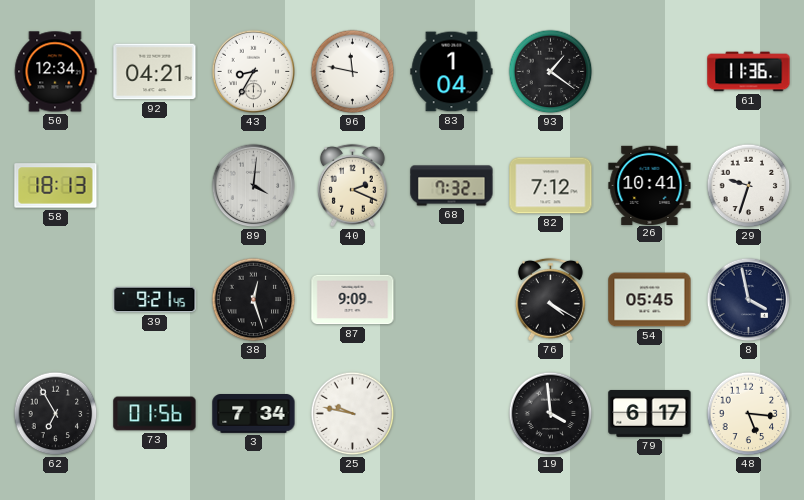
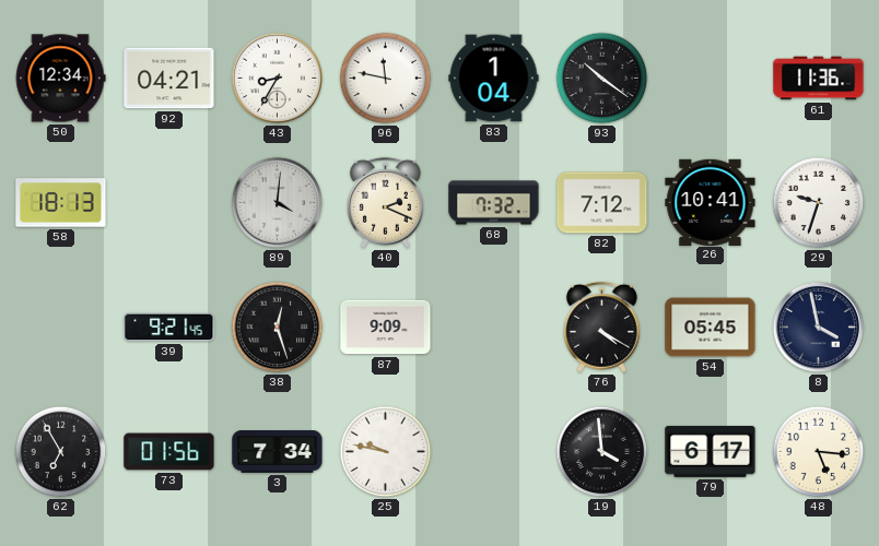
93: 1:21 -> 10:21 (602, 79)
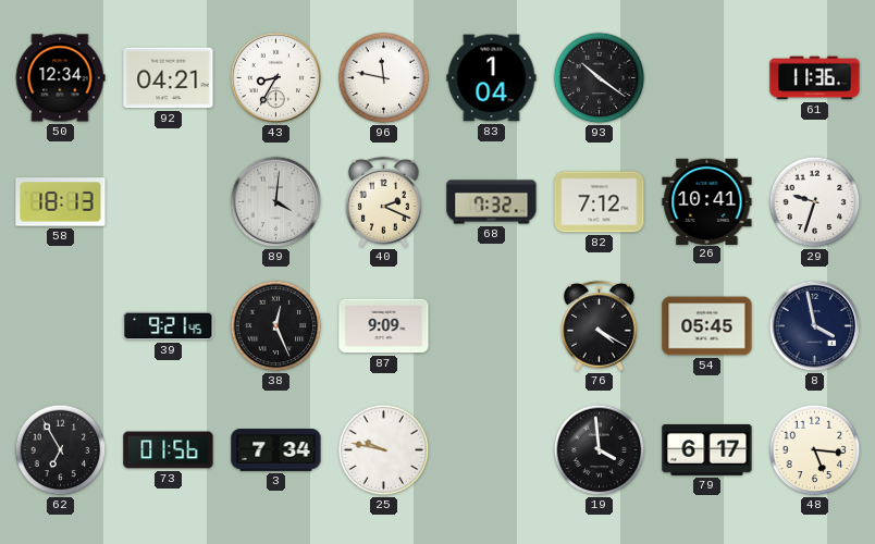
38: 12:27 -> 12:26 (276, 326)
